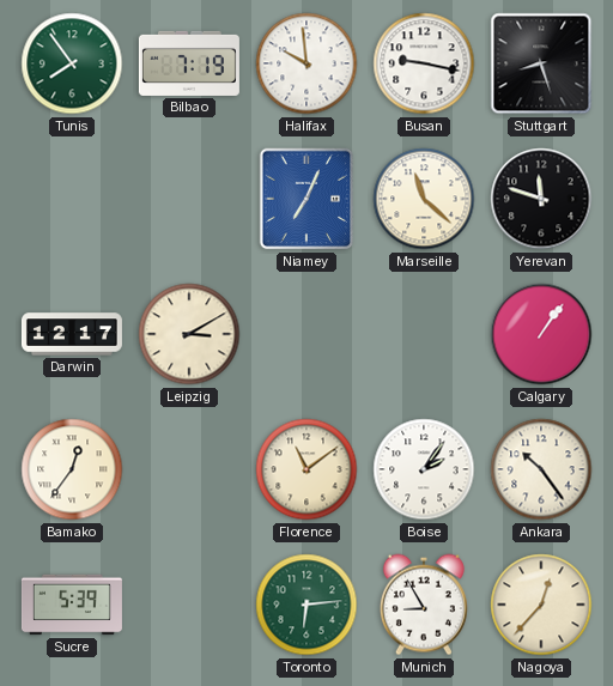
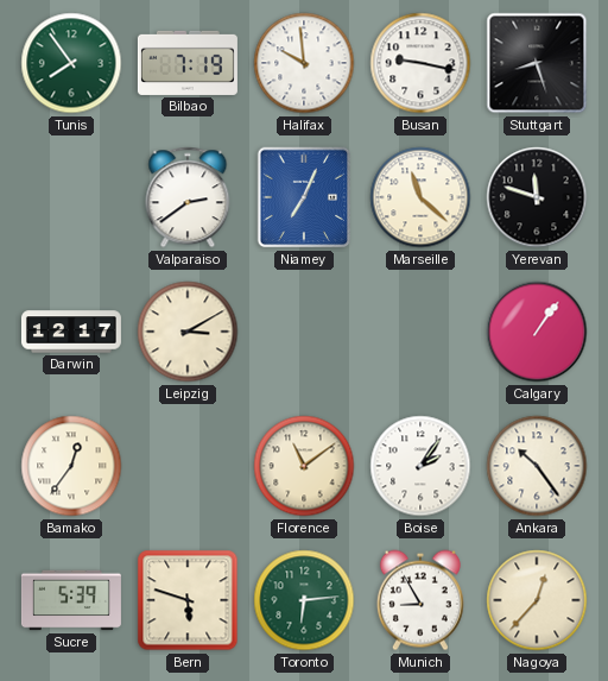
Valparaiso: none -> 2:39 (188, 197)
Bern: none -> 5:48 (188, 600)
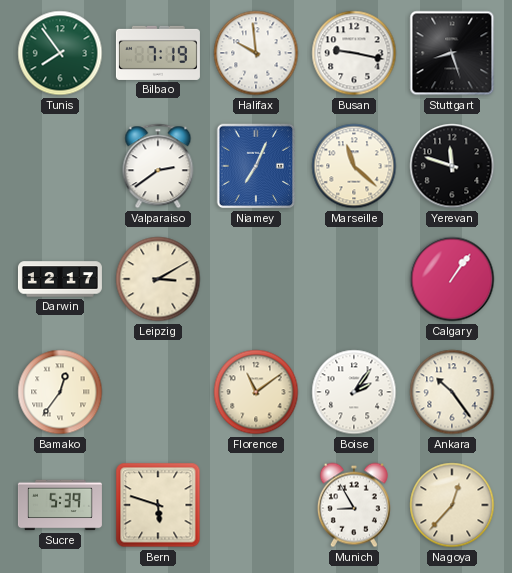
Toronto: 6:14 -> none (304, 600)
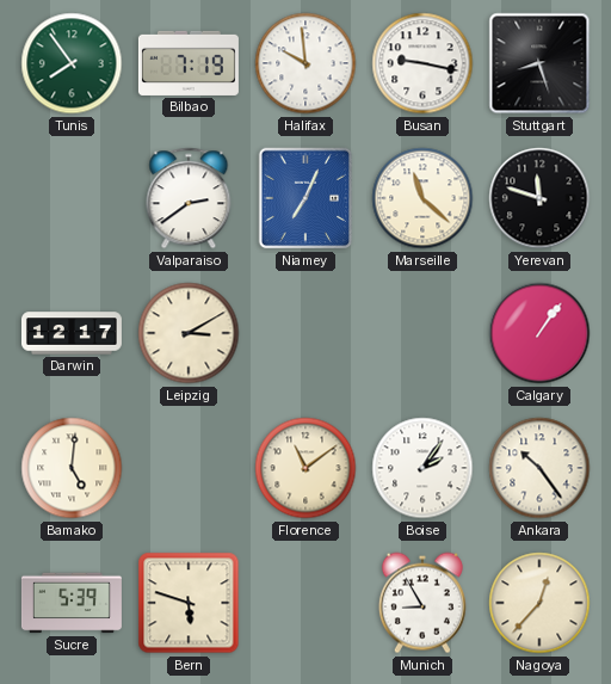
Bamako: 12:36 -> 5:01 (72, 468)
